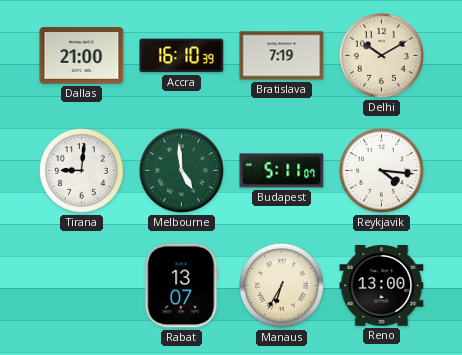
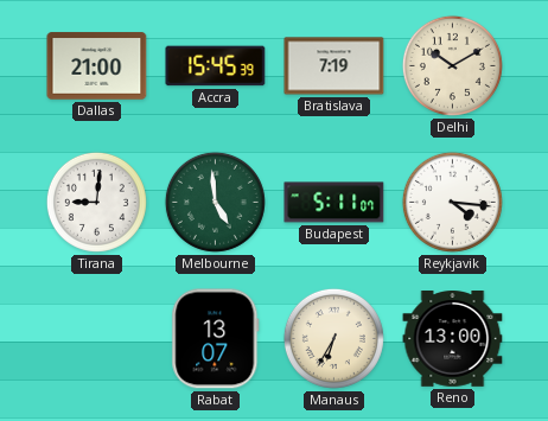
Accra: 16:10 -> 15:45 (216, 66)
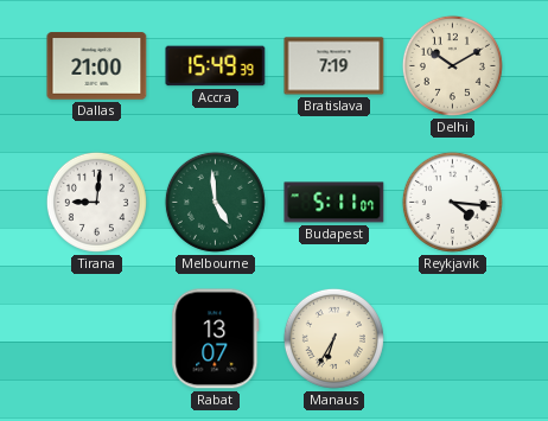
Accra: 15:45 -> 15:49 (216, 66)
Reno: 13:00 -> none (453, 339)
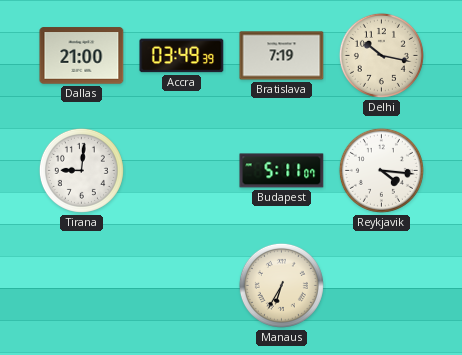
Accra: 15:49 -> 03:49 (182, 56)
Delhi: 10:10 -> 10:17 (381, 55)
Melbourne: 4:59 -> none (215, 202)
Rabat: 13:07 -> none (216, 339)
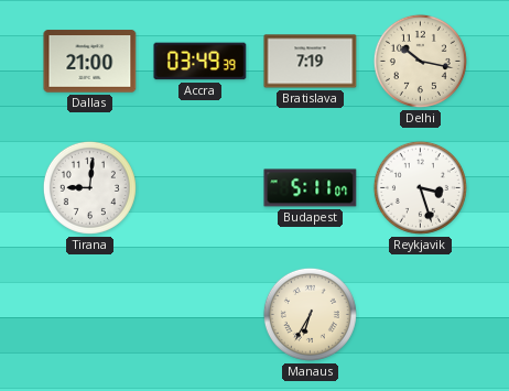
Reykjavik: 4:16 -> 3:27 (420, 187)
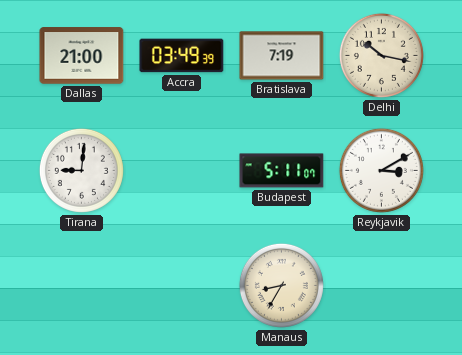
Reykjavik: 3:27 -> 3:10 (381, 170)
Manaus: 6:35 -> 8:35 (281, 285)
